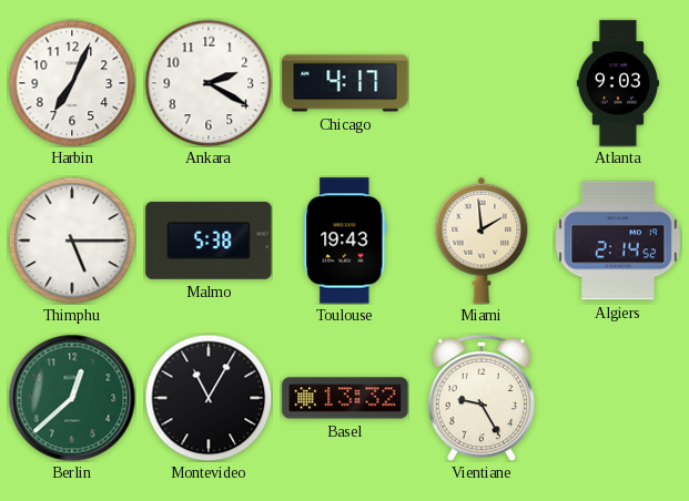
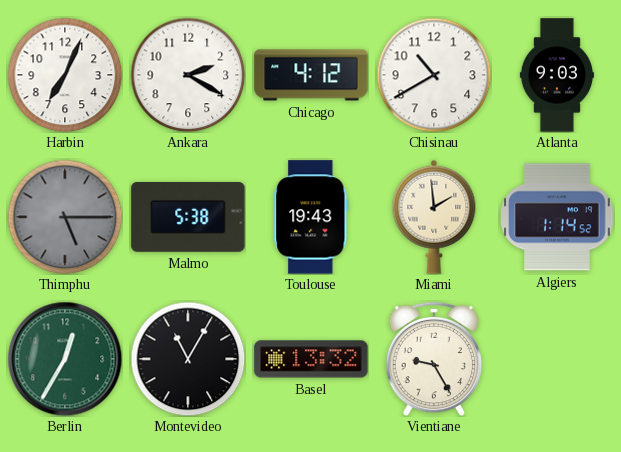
Chicago: 4:17 -> 4:12 (311, 75)
Chisinau: none -> 10:40 (434, 75)
Thimphu dial: white -> grey (65, 217)
Algiers: 2:14 -> 1:14 (557, 217)
Berlin: 12:38 -> 12:35 (65, 359)
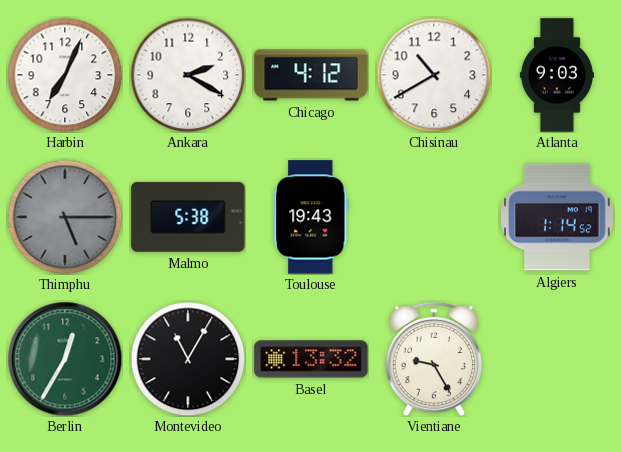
Miami: 1:59 -> none (434, 217)
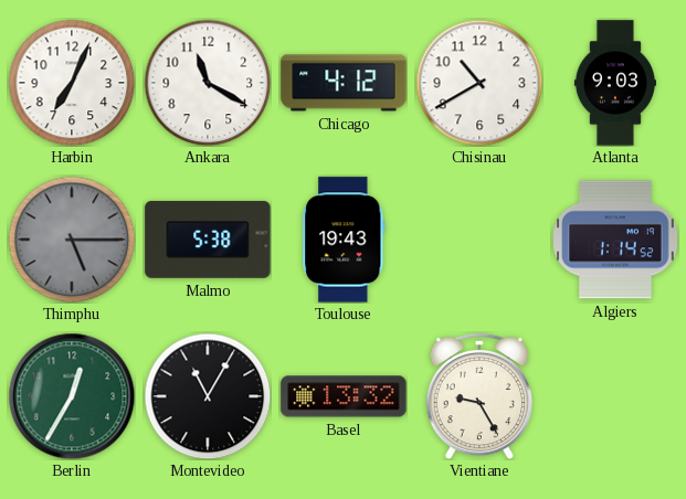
Ankara: 2:20 -> 11:20 (208, 83)
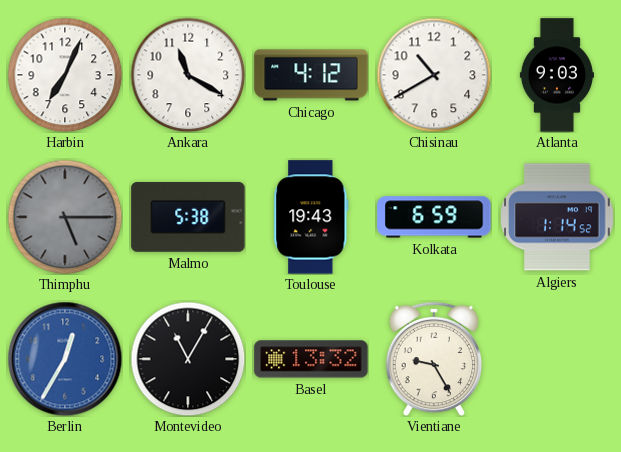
Kolkata: none -> 6:59 (434, 217)
Berlin dial: green -> blue (65, 359)
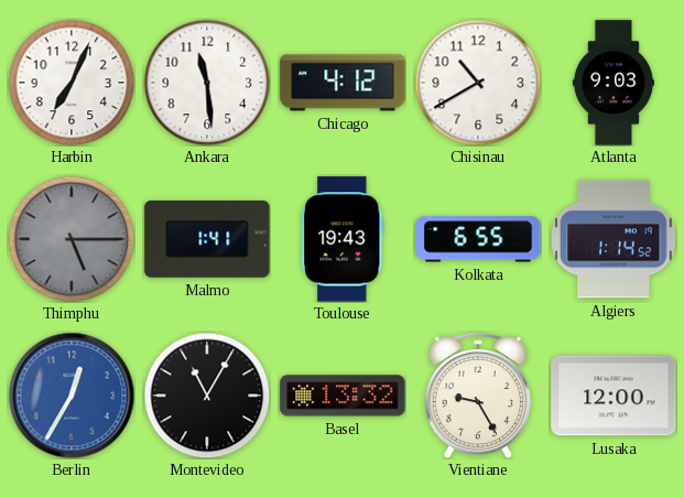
Ankara: 11:20 -> 11:29 (207, 83)
Malmo: 5:38 -> 1:41 (207, 239)
Kolkata: 6:59 -> 6:55 (478, 239)
Lusaka: none -> 12:00 (614, 396)
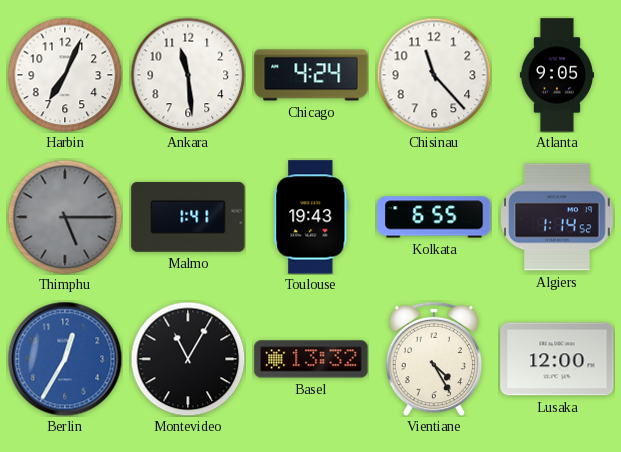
Chicago: 4:12 -> 4:24 (311, 75)
Chisinau: 10:40 -> 11:23 (434, 75)
Atlanta: 9:03 -> 9:05 (557, 75)
Vientiane: 9:25 -> 4:25 (434, 359)
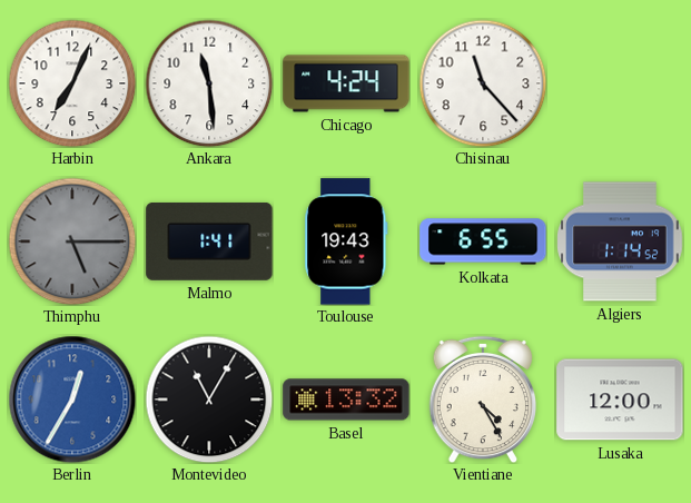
Atlanta: 9:05 -> none (557, 75)
